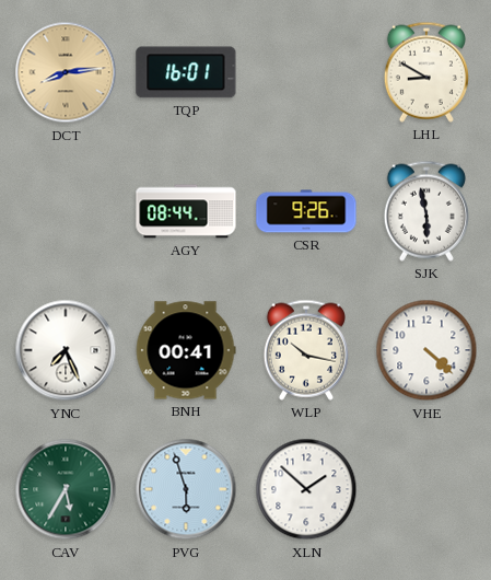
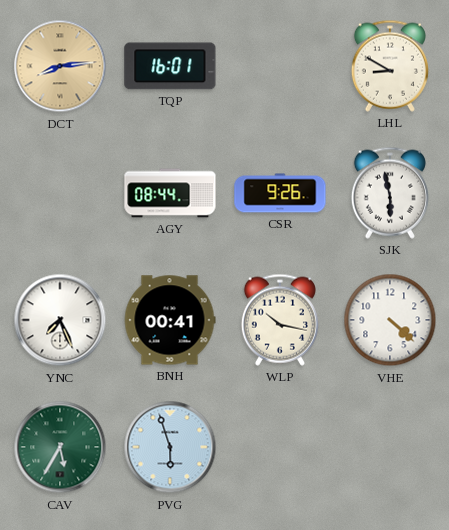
XLN: 1:52 -> none (306, 489)
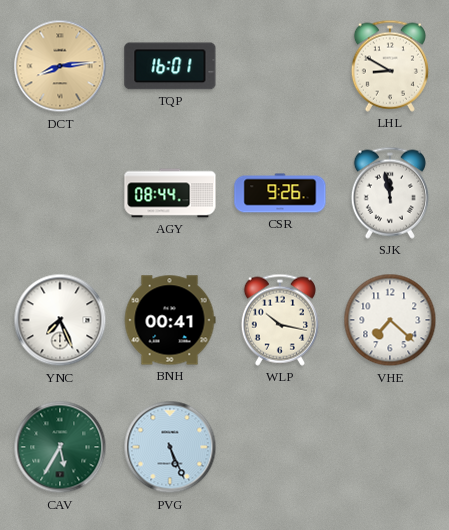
SJK: 5:58 -> 11:58 (390, 193)
VHE: 4:22 -> 7:22 (390, 320)
PVG: 5:57 -> 5:26 (170, 447)
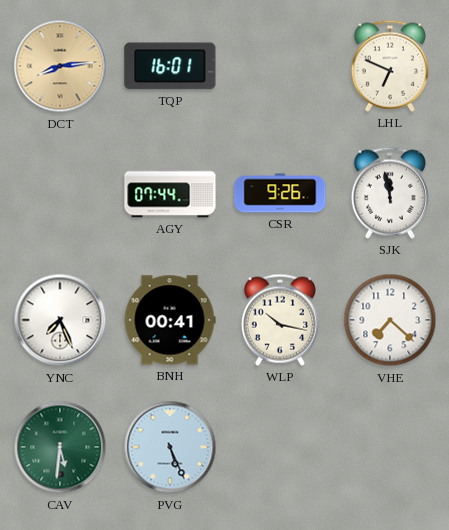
LHL: 8:50 -> 6:49 (390, 66)
AGY: 08:44 -> 07:44 (170, 193)
CAV: 5:35 -> 5:31 (60, 447)
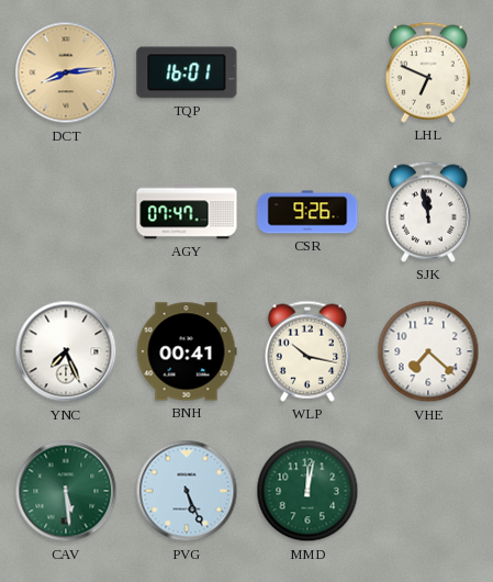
AGY: 07:44 -> 07:47 (187, 212)
CAV: 5:31 -> 5:29 (66, 491)
MMD: none -> 12:02 (307, 491)
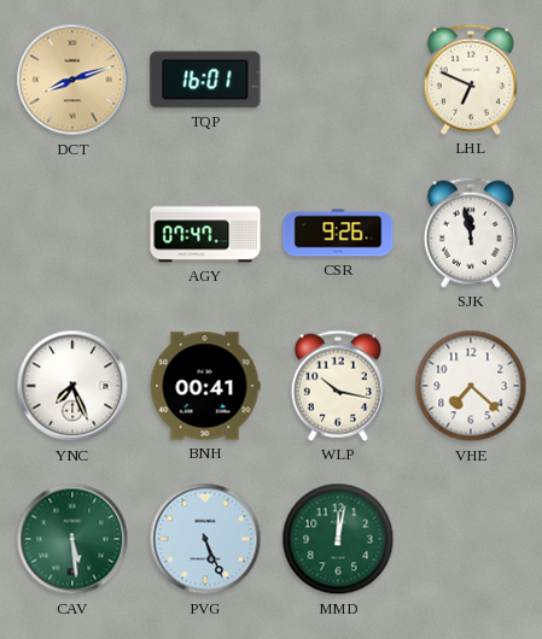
DCT: 8:14 -> 8:12 (72, 80)
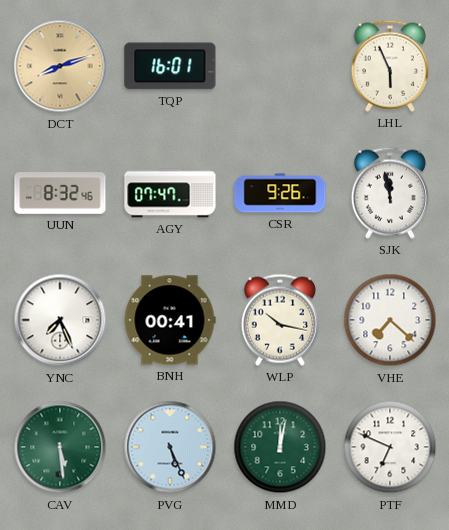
LHL: 6:49 -> 5:56 (390, 66)
UUN: none -> 8:32 (60, 193)
PTF: none -> 6:49 (390, 447)
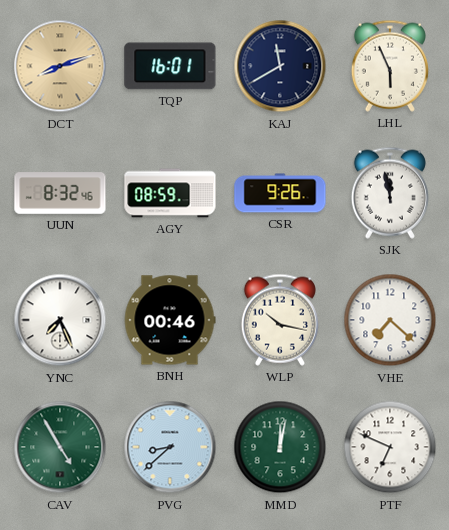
KAJ: none -> 11:40 (280, 66)
AGY: 07:47 -> 08:59 (170, 193)
BNH: 00:41 -> 00:46 (170, 320)
CAV: 5:29 -> 4:55 (60, 447)
PVG: 5:26 -> 8:38 (170, 447)
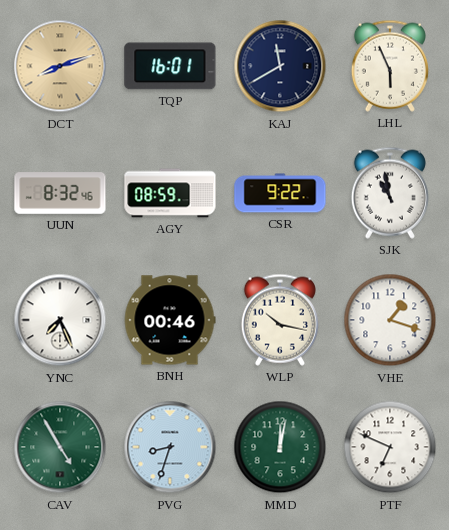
CSR: 9:26 -> 9:22 (280, 193)
SJK: 11:58 -> 10:58 (390, 193)
VHE: 7:22 -> 1:18 (390, 320)
PVG: 8:38 -> 8:33 (170, 447)
